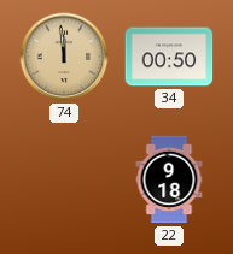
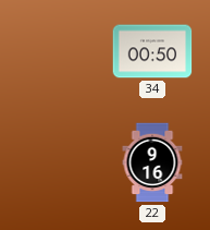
74: 11:59 -> none (64, 57)
22: 9:18 -> 9:16 (152, 162)
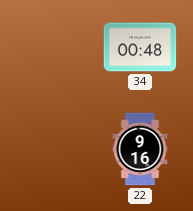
34: 00:50 -> 00:48 (140, 47)
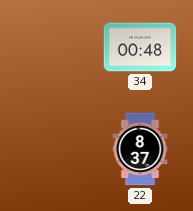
22: 9:16 -> 8:37 (140, 149)
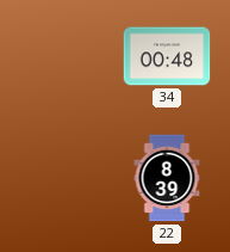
22: 8:37 -> 8:39 (167, 178)
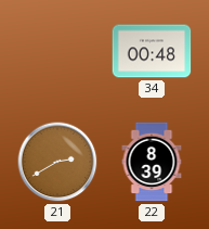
21: none -> 2:40 (57, 162)
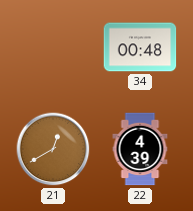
21: 2:40 -> 12:40 (53, 149)
22: 8:39 -> 4:39 (140, 149)
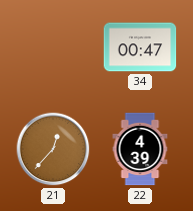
34: 00:48 -> 00:47 (140, 47)
21: 12:40 -> 12:37 (53, 149)
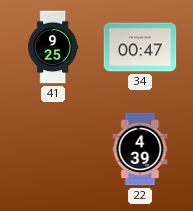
41: none -> 9:25 (53, 47)
21: 12:37 -> none (53, 149)
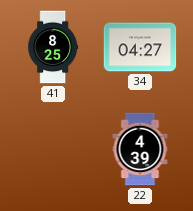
41: 9:25 -> 8:25 (53, 47)
34: 00:47 -> 04:27 (140, 47)
